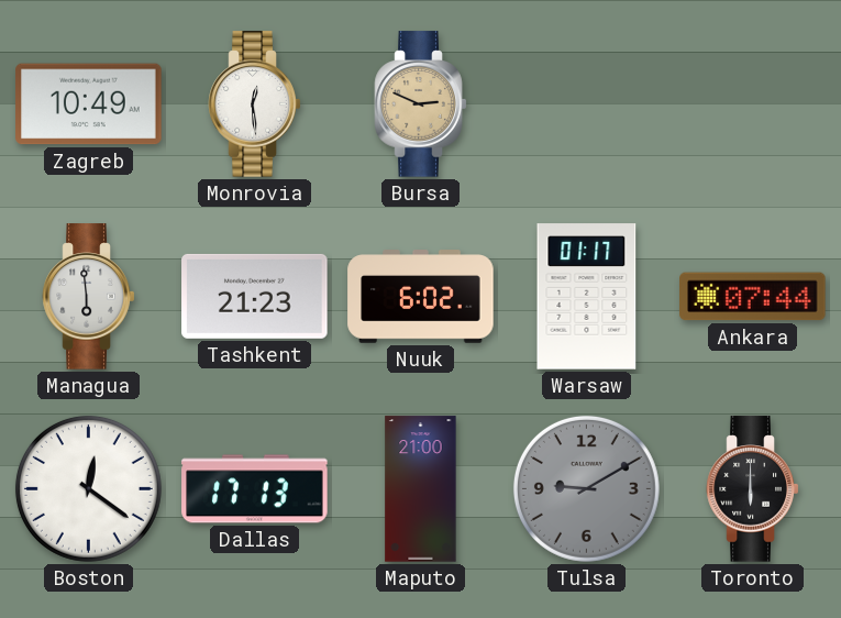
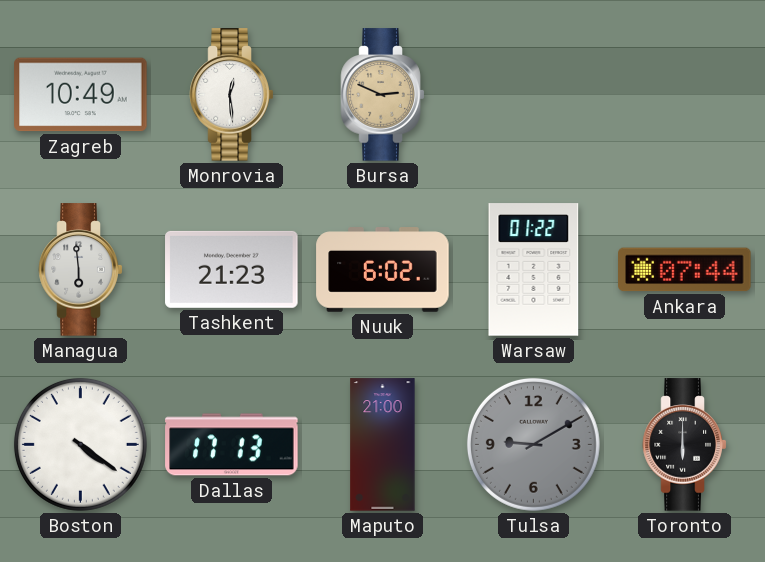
Warsaw: 01:17 -> 01:22 (534, 270)
Boston: 12:21 -> 4:21 (80, 444)
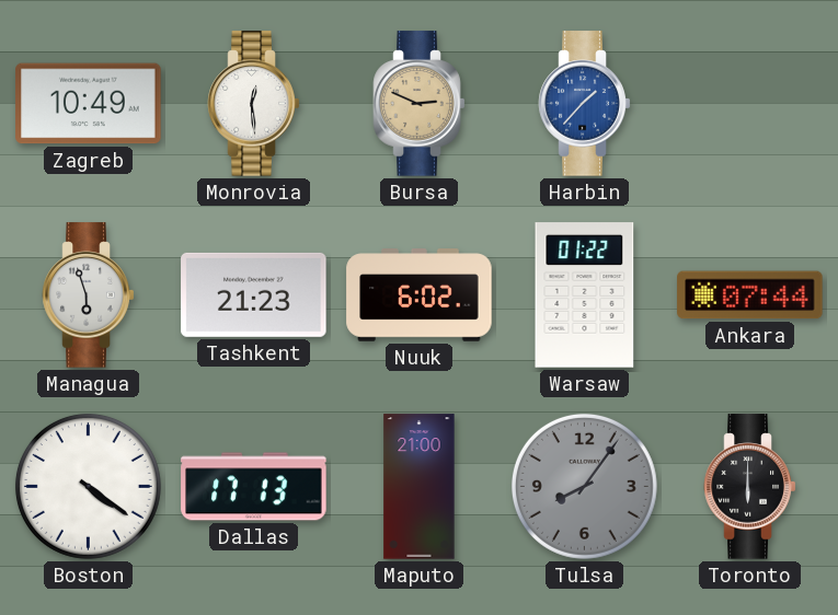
Harbin: none -> 1:37 (585, 104)
Managua: 5:59 -> 5:57 (89, 295)
Tulsa: 9:10 -> 8:06 (584, 486)
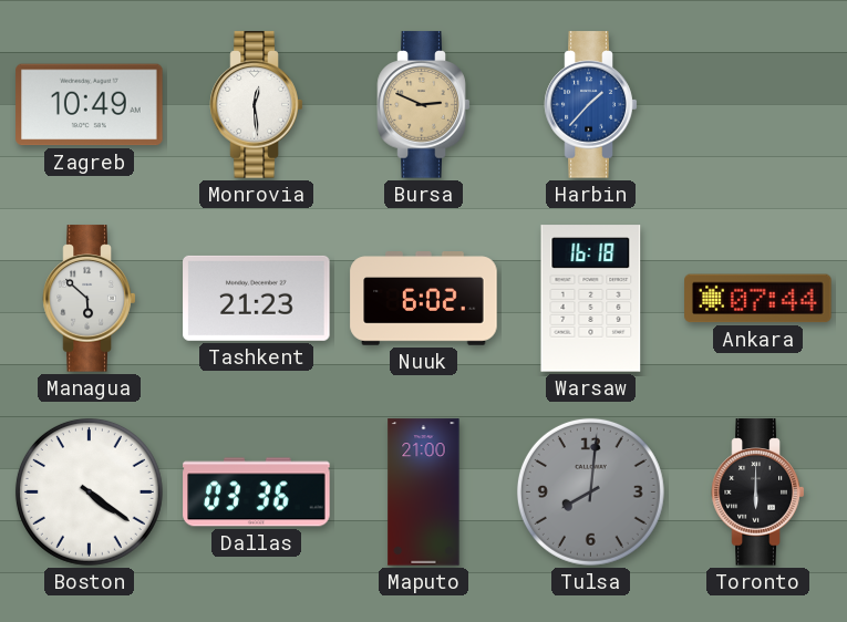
Managua: 5:57 -> 5:52 (90, 299)
Warsaw: 01:22 -> 16:18 (591, 299)
Dallas: 17:13 -> 03:36 (257, 493)
Tulsa: 8:06 -> 8:01 (590, 491)
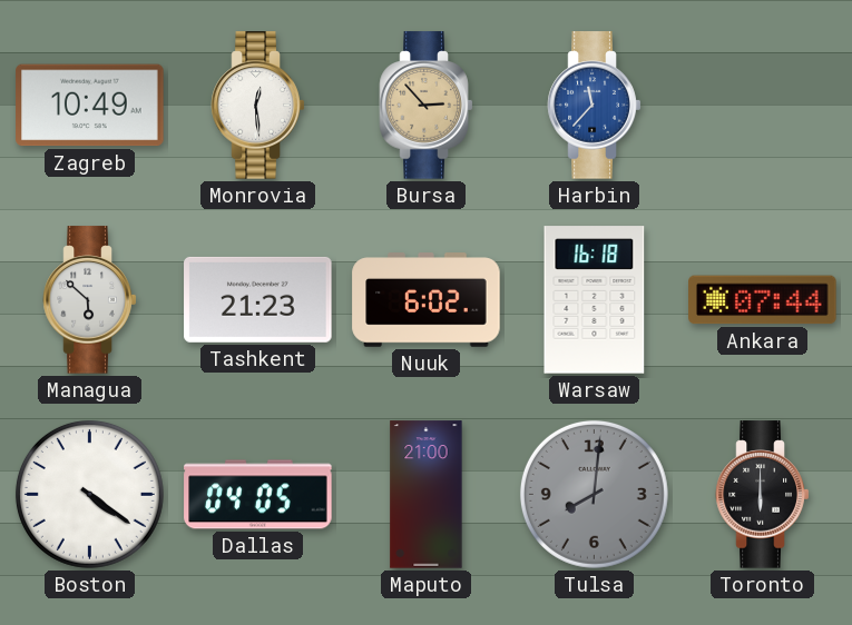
Bursa: 2:49 -> 2:53 (427, 106)
Harbin: 1:37 -> 11:37 (595, 106)
Dallas: 03:36 -> 04:05 (258, 495)
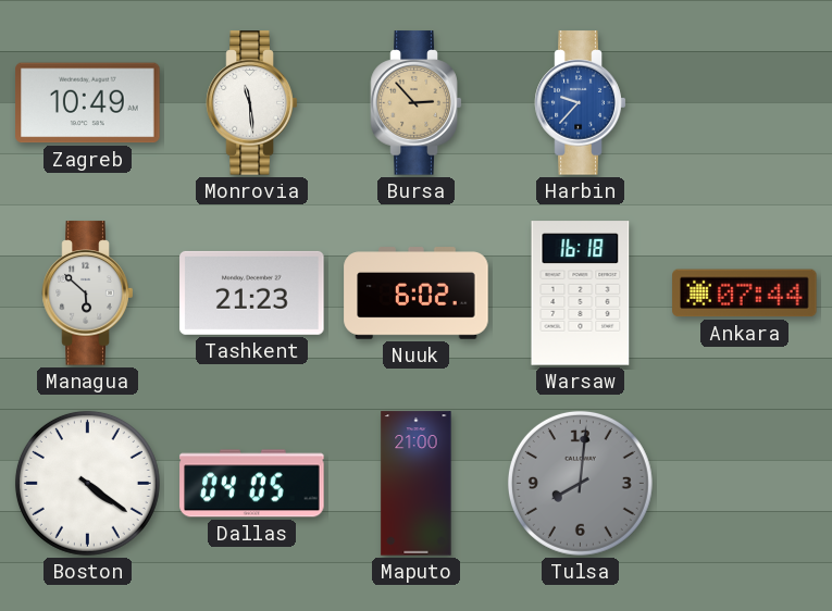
Monrovia: 12:29 -> 11:29 (252, 103)
Harbin: 11:37 -> 9:37 (581, 103)
Toronto: 6:00 -> none (763, 495)
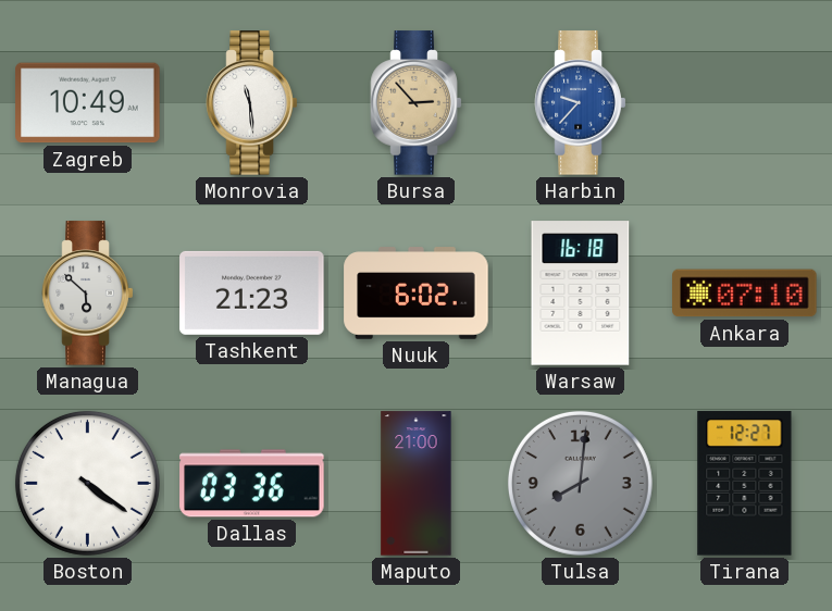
Ankara: 07:44 -> 07:10 (745, 294)
Dallas: 04:05 -> 03:36 (252, 484)
Tirana: none -> 12:27 (745, 484)
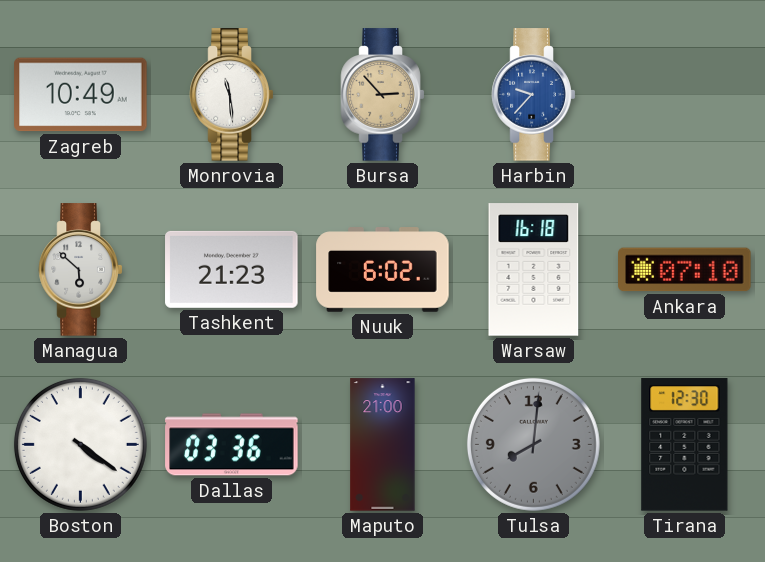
Tirana: 12:27 -> 12:30 (685, 445)
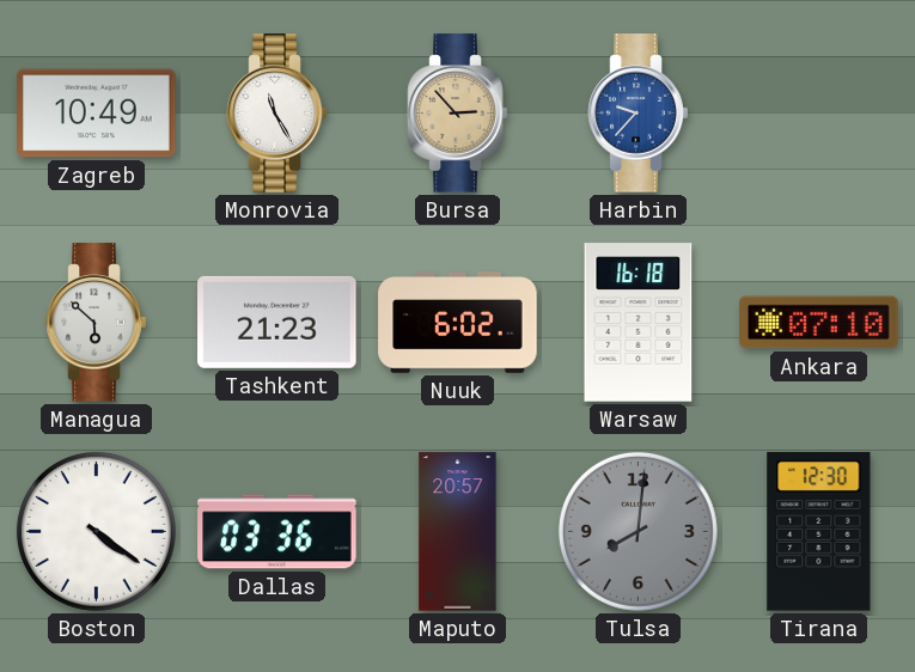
Monrovia: 11:29 -> 11:25 (277, 114)
Maputo: 21:00 -> 20:57 (458, 532)
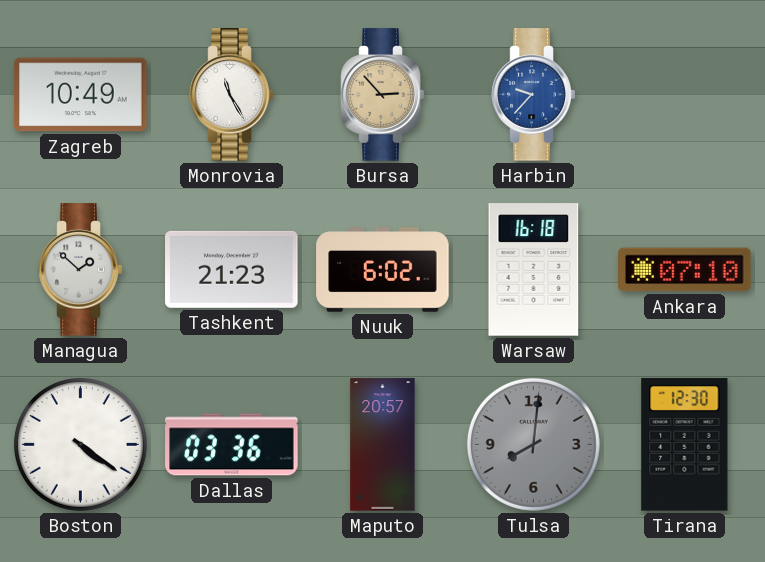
Managua: 5:52 -> 1:52 (81, 270)
